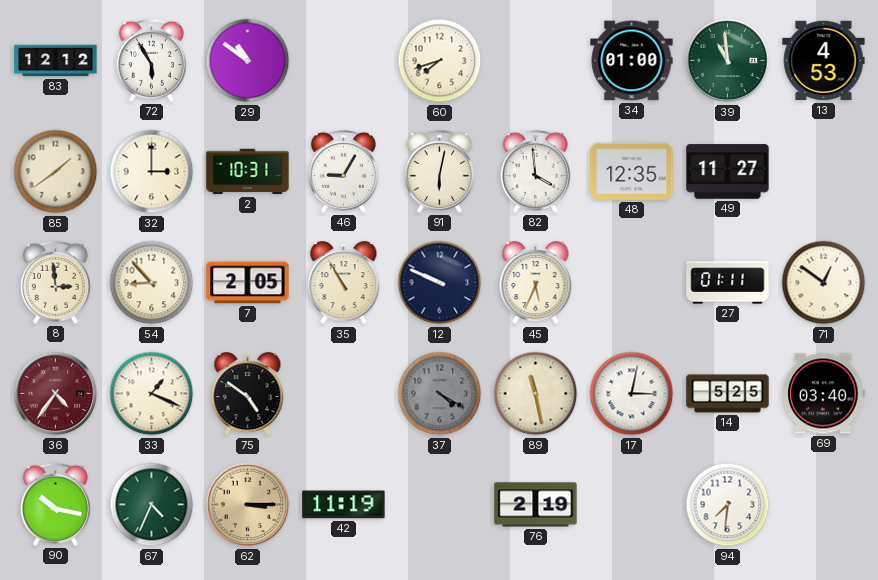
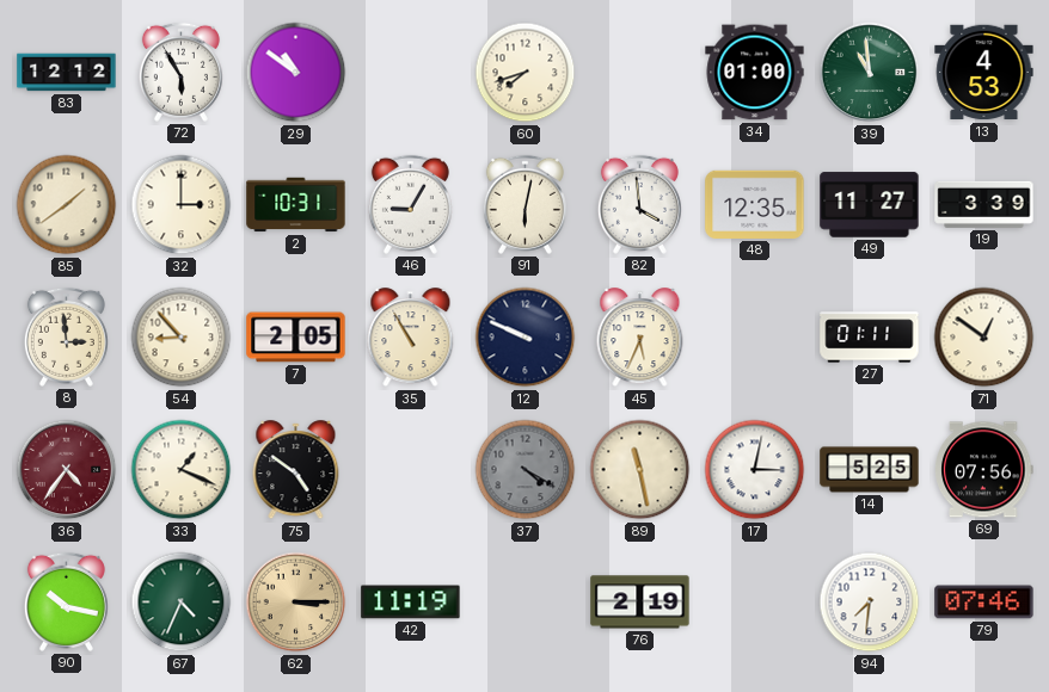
19: none -> 3:39 (984, 204)
69: 03:40 -> 07:56 (984, 470)
79: none -> 07:46 (984, 603)
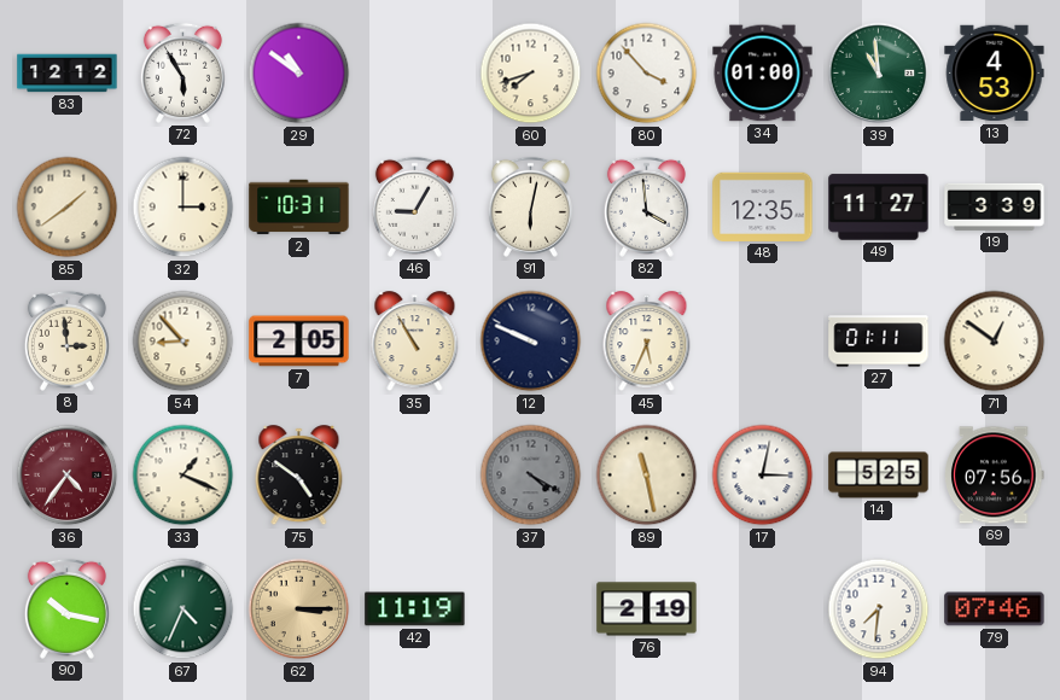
80: none -> 3:53 (647, 74)
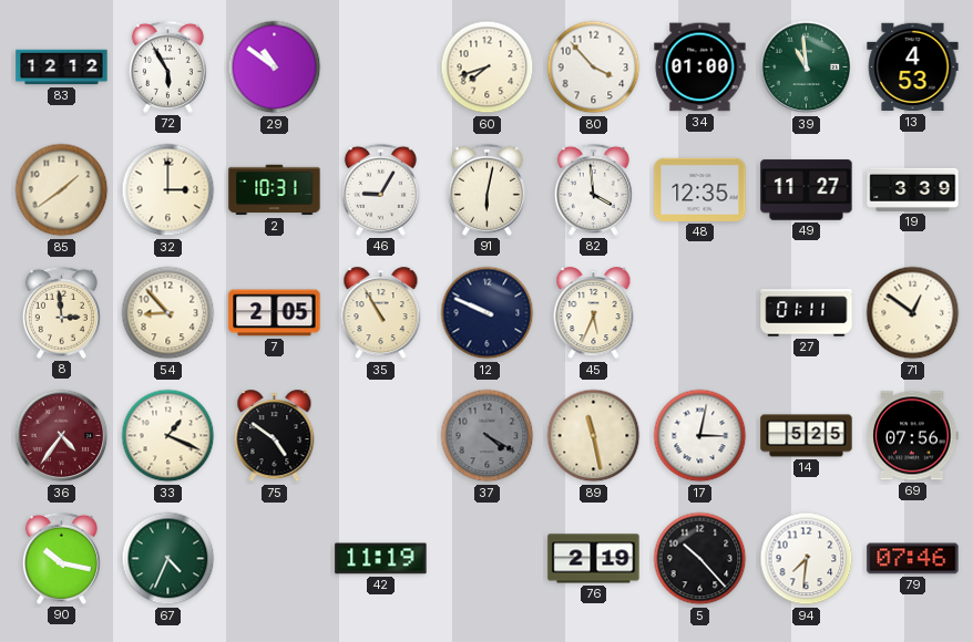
62: 3:15 -> none (299, 609)
5: none -> 10:23 (700, 559)
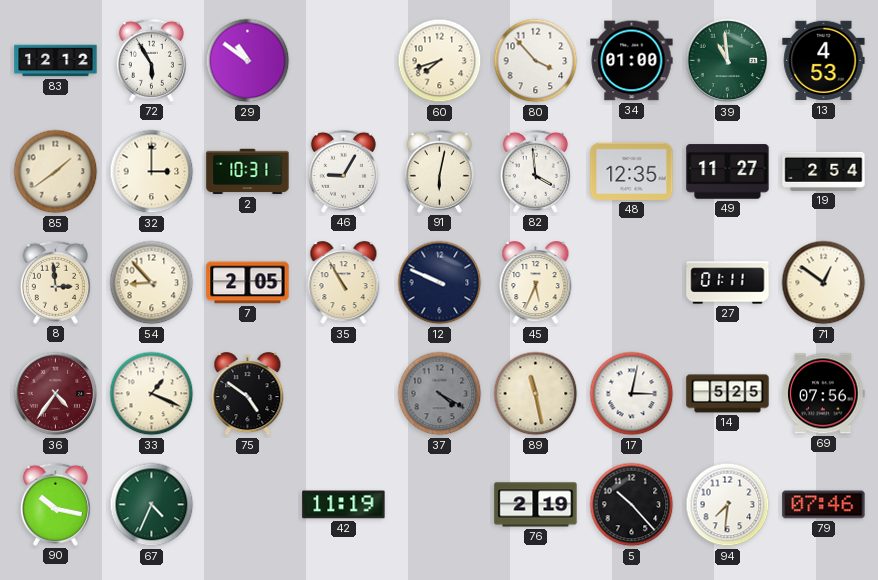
19: 3:39 -> 2:54 (824, 171)
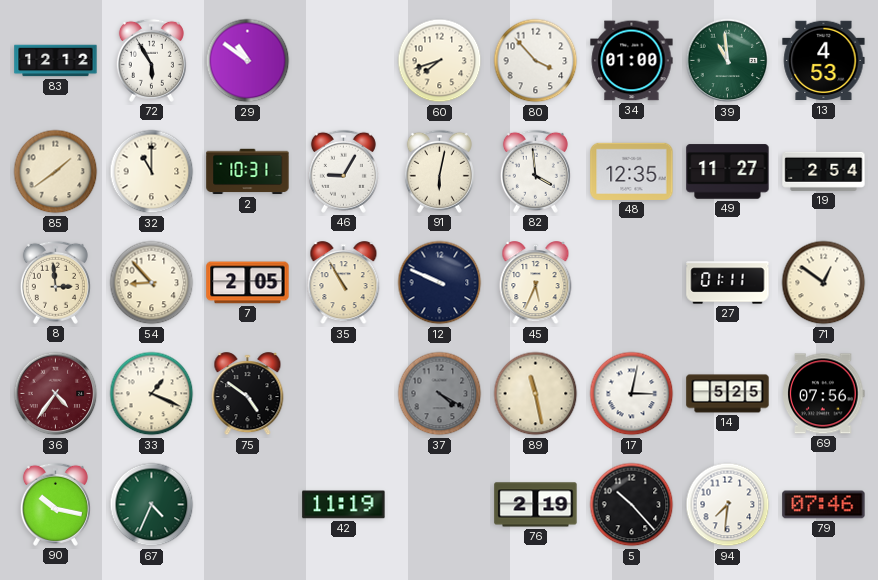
32: 3:00 -> 11:00 (152, 172)
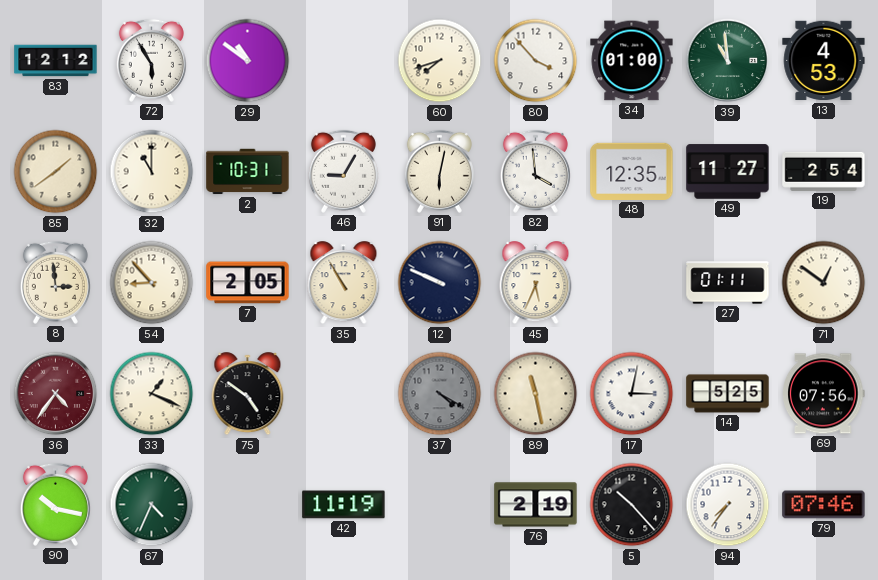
94: 7:31 -> 7:36 (728, 505)
